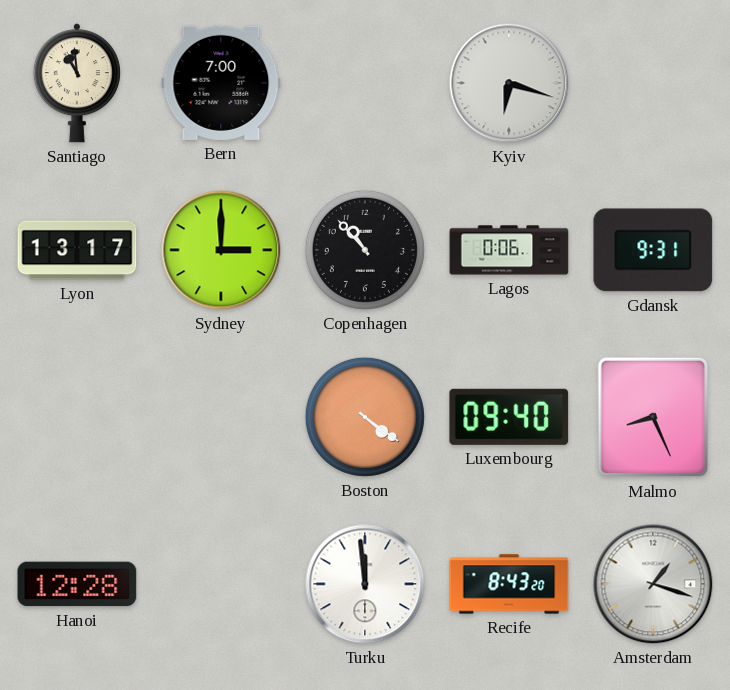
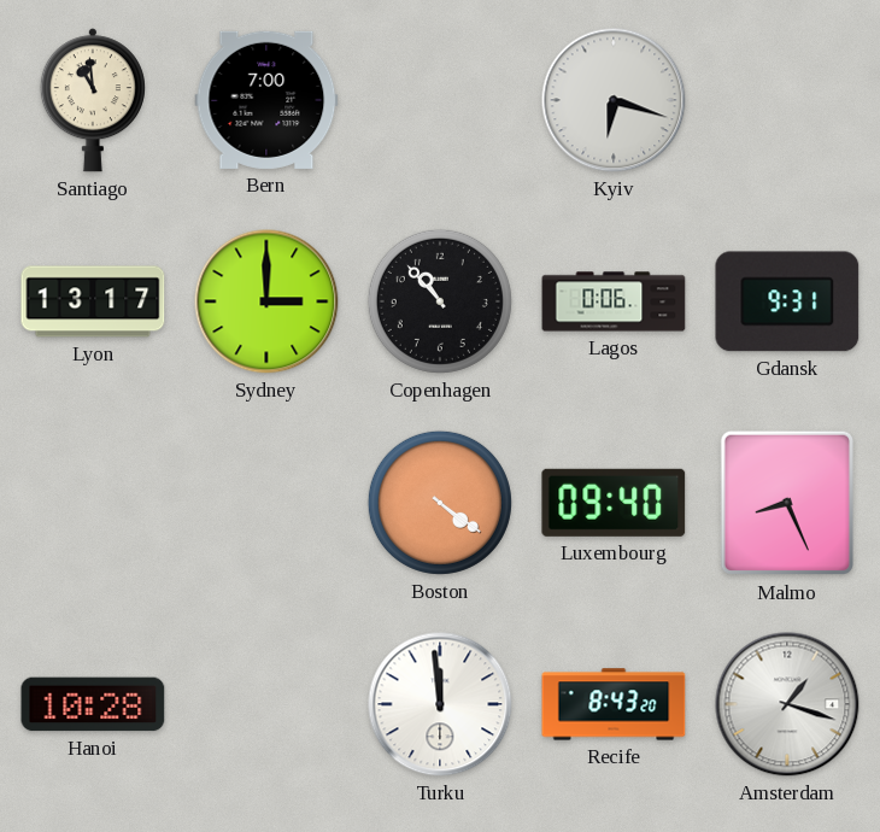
Hanoi: 12:28 -> 10:28 (93, 704)
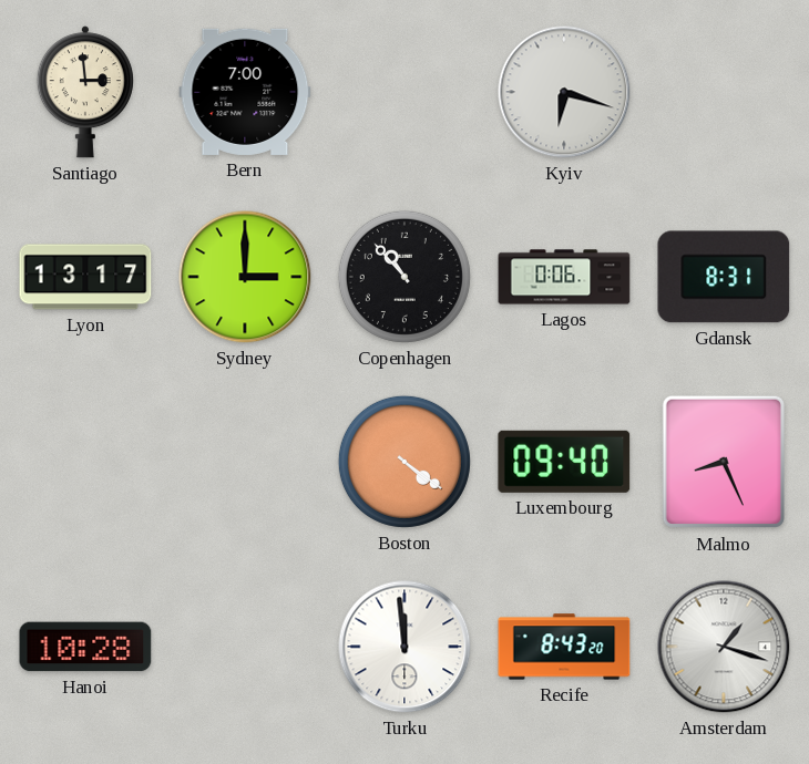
Santiago: 10:59 -> 2:59 (85, 92)
Gdansk: 9:31 -> 8:31 (724, 277)
